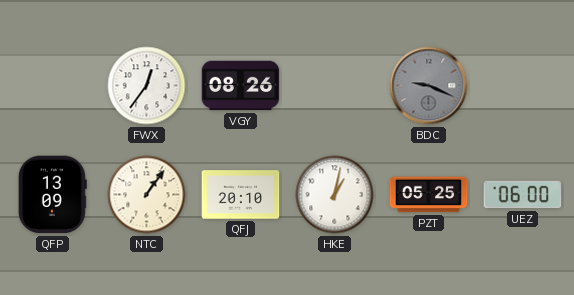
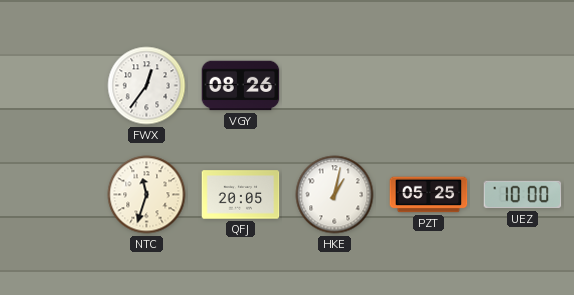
BDC: 9:19 -> none (429, 86)
QFP: 13:09 -> none (52, 195)
NTC: 1:06 -> 11:33 (147, 195)
QFJ: 20:10 -> 20:05 (241, 195)
UEZ: 06:00 -> 10:00 (523, 195)
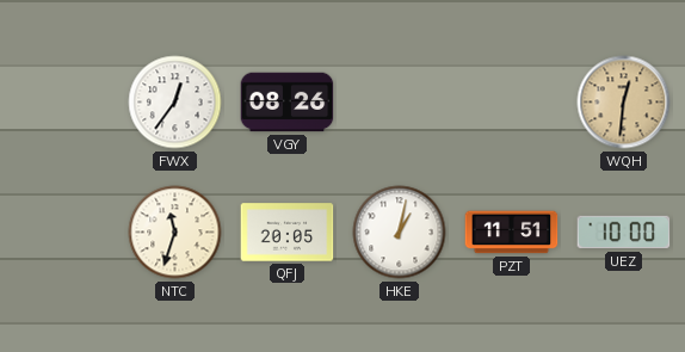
WQH: none -> 12:31 (624, 103)
PZT: 05:25 -> 11:51 (512, 233)
